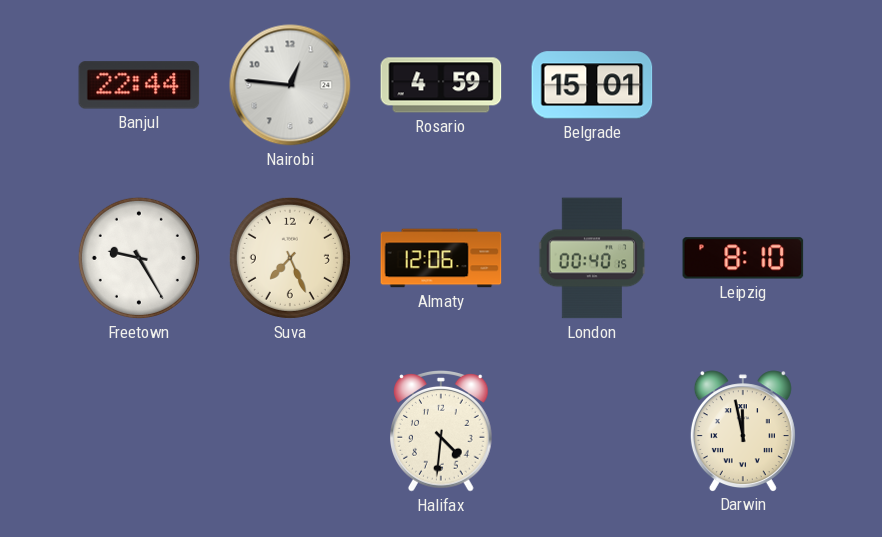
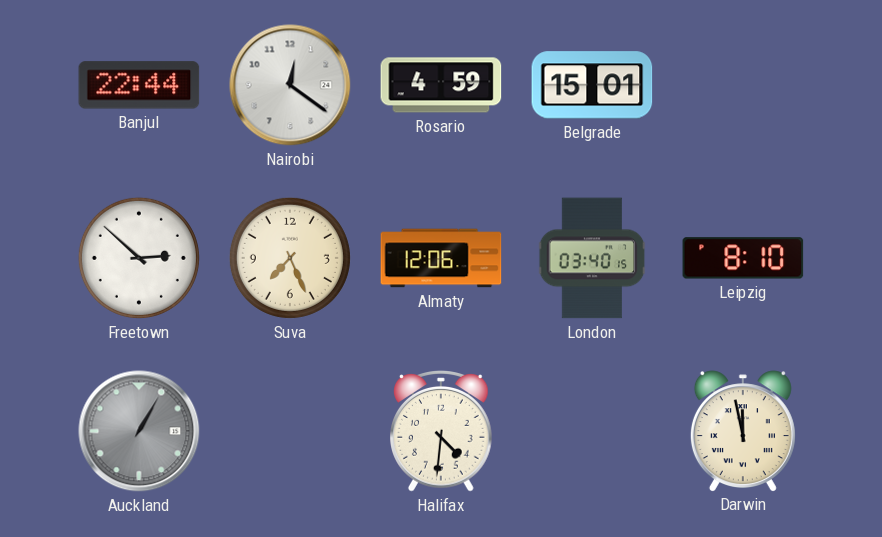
Nairobi: 12:46 -> 12:21 (290, 85)
Freetown: 9:25 -> 2:52 (139, 258)
London: 00:40 -> 03:40 (592, 258)
Auckland: none -> 1:05 (139, 431)
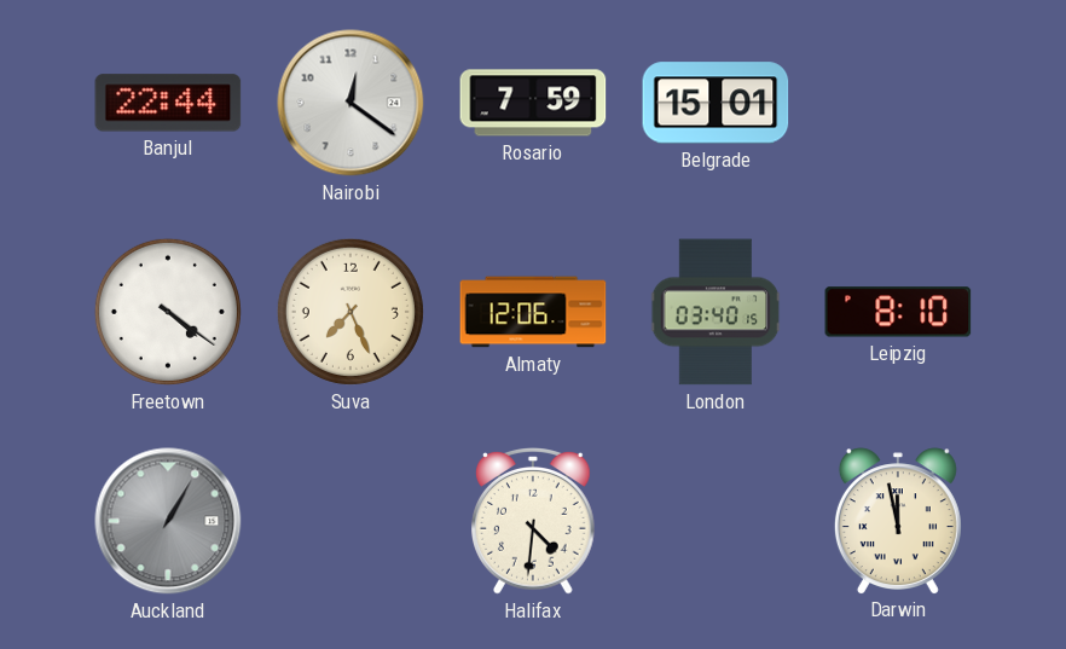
Rosario: 4:59 -> 7:59 (533, 103)
Freetown: 2:52 -> 4:21 (168, 312)
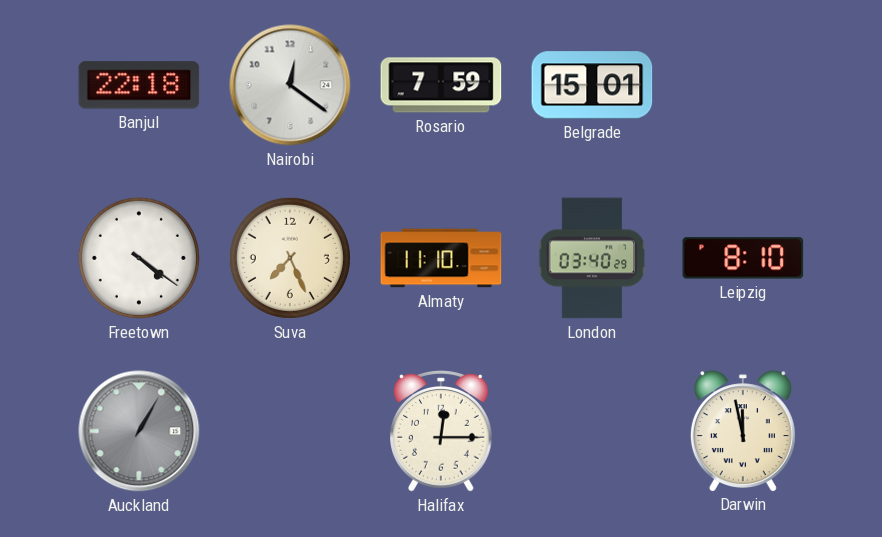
Banjul: 22:44 -> 22:18 (139, 85)
Almaty: 12:06 -> 11:10 (441, 258)
London: 03:40:15 -> 03:40:29 (592, 258)
Halifax: 4:31 -> 12:15 (442, 431)
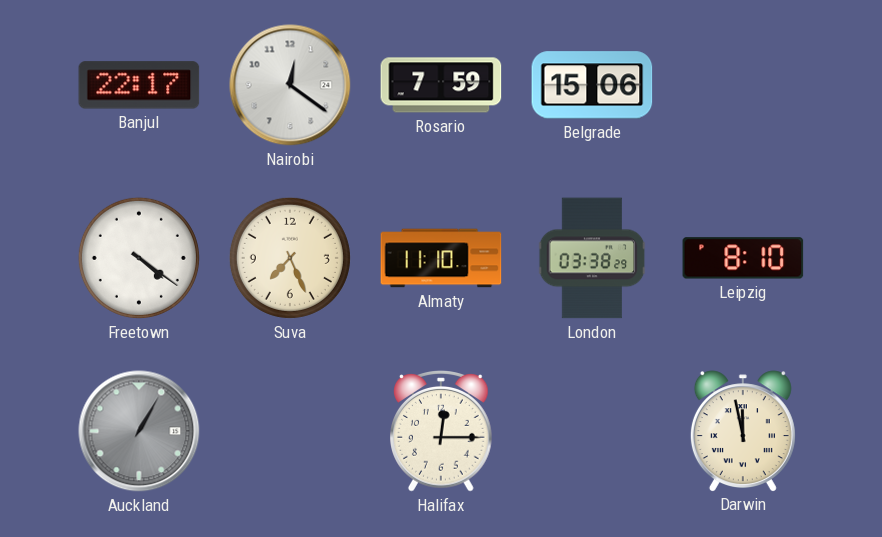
Banjul: 22:18 -> 22:17 (139, 85)
Belgrade: 15:01 -> 15:06 (592, 85)
London: 03:40 -> 03:38 (592, 258)
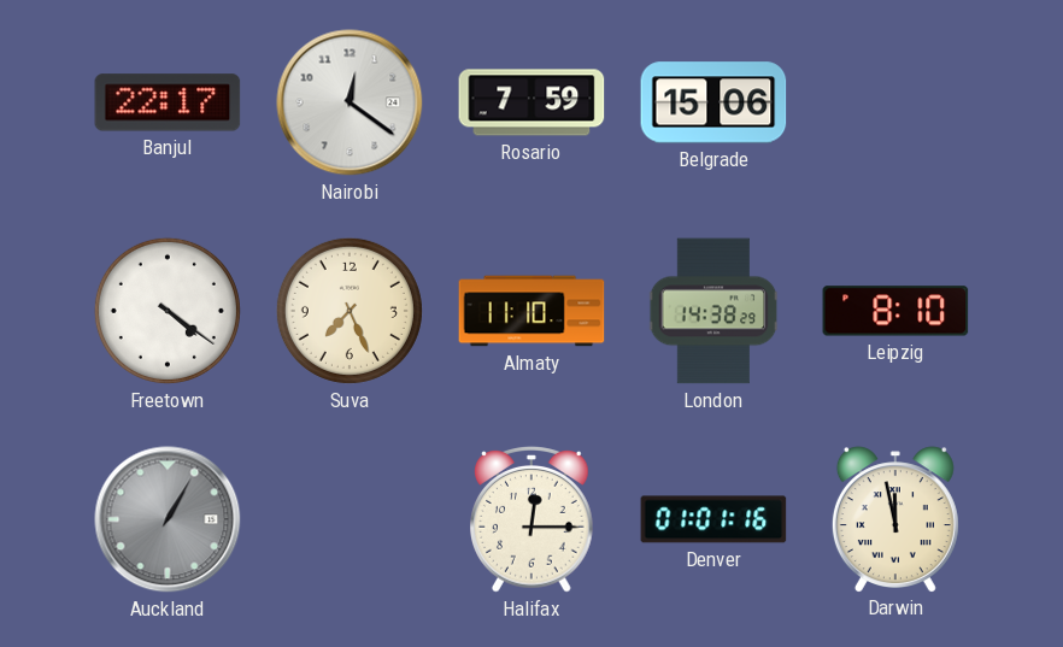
London: 03:38 -> 14:38 (713, 311)
Denver: none -> 01:01 (713, 519)
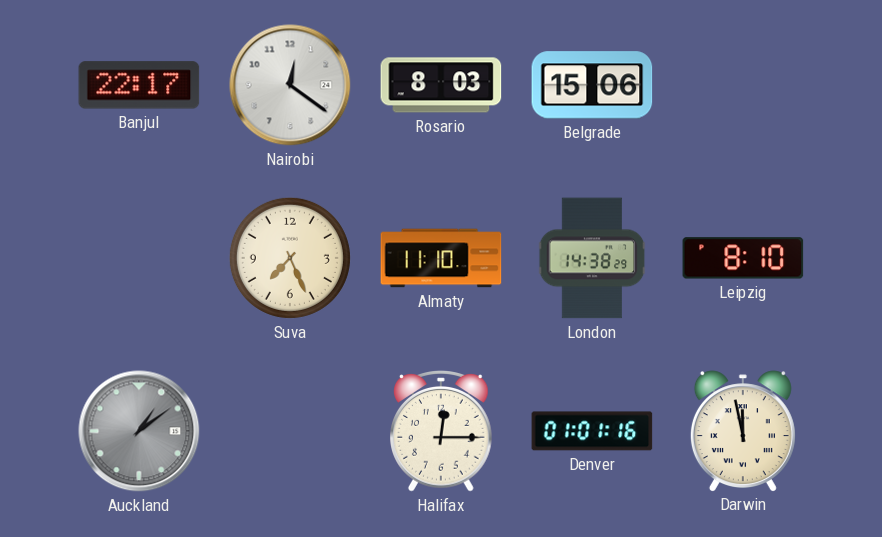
Rosario: 7:59 -> 8:03 (441, 85)
Freetown: 4:21 -> none (168, 311)
Auckland: 1:05 -> 1:09 (139, 431)
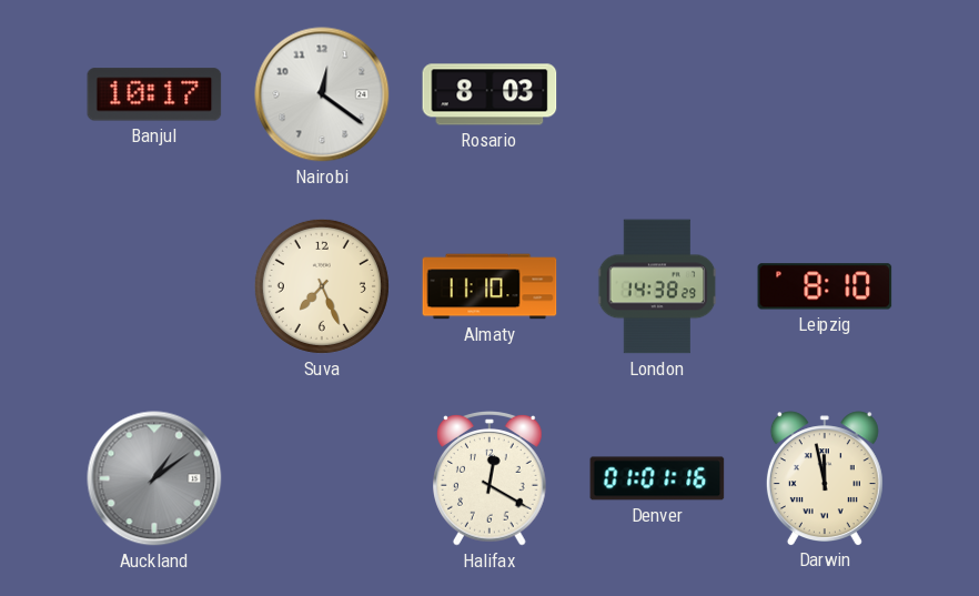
Banjul: 22:17 -> 10:17 (154, 94)
Belgrade: 15:06 -> none (592, 85)
Halifax: 12:15 -> 12:20 (491, 478)
